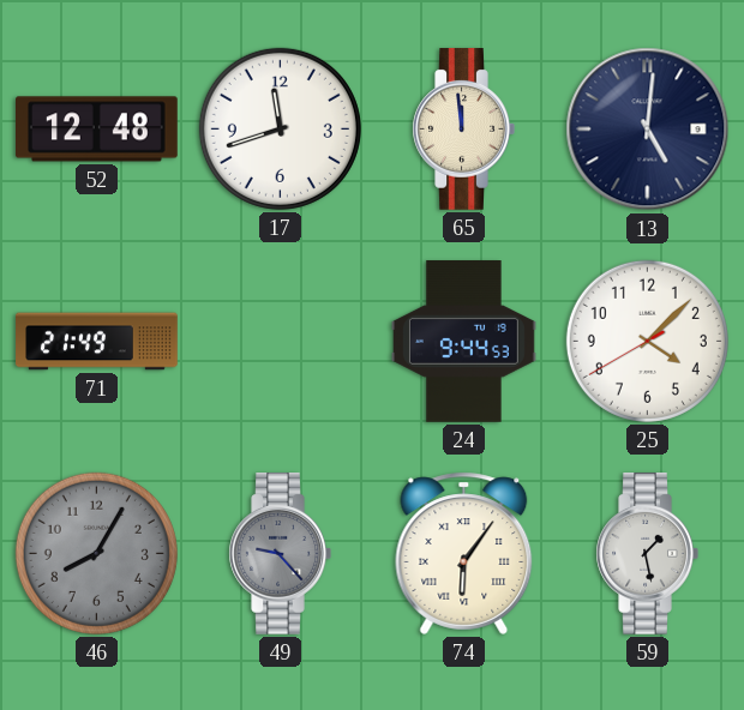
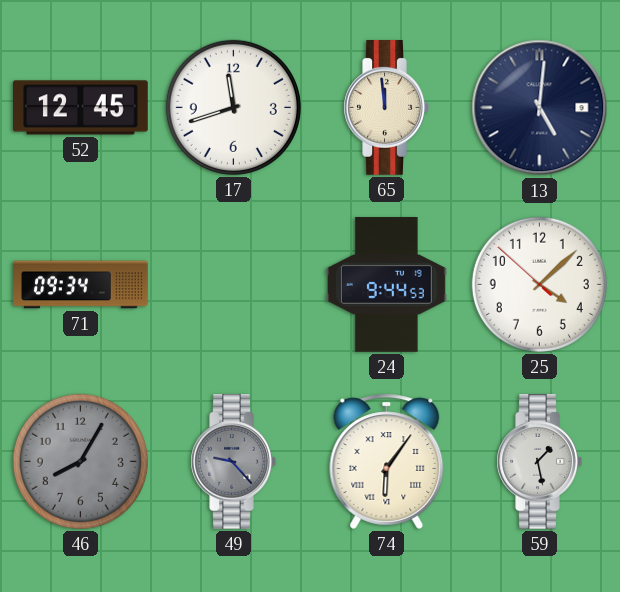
52: 12:48 -> 12:45 (81, 108)
71: 21:49 -> 09:34 (81, 285)
25: 4:07:40 -> 4:07:52 (539, 284)
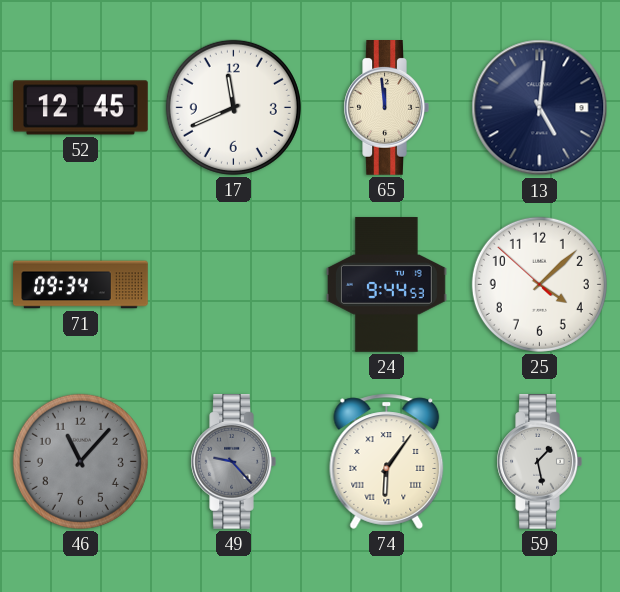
17: 11:42 -> 11:41 (233, 107)
46: 8:05 -> 11:07 (80, 461)
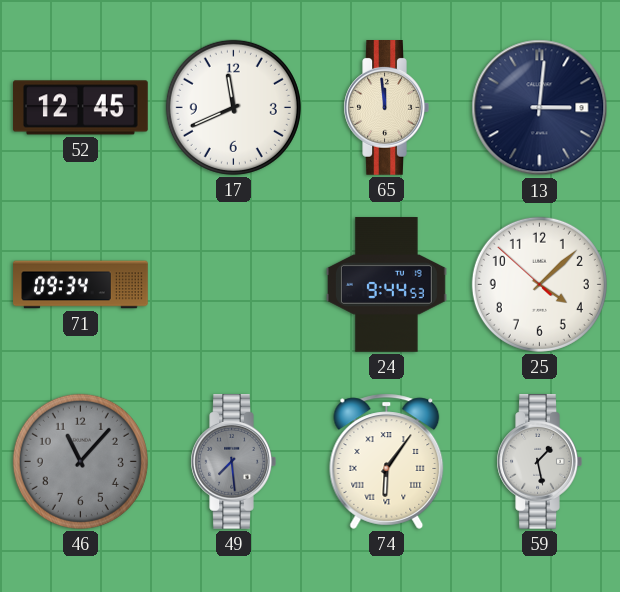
13: 5:01 -> 3:01 (540, 108)
49: 9:23 -> 7:29 (233, 462)
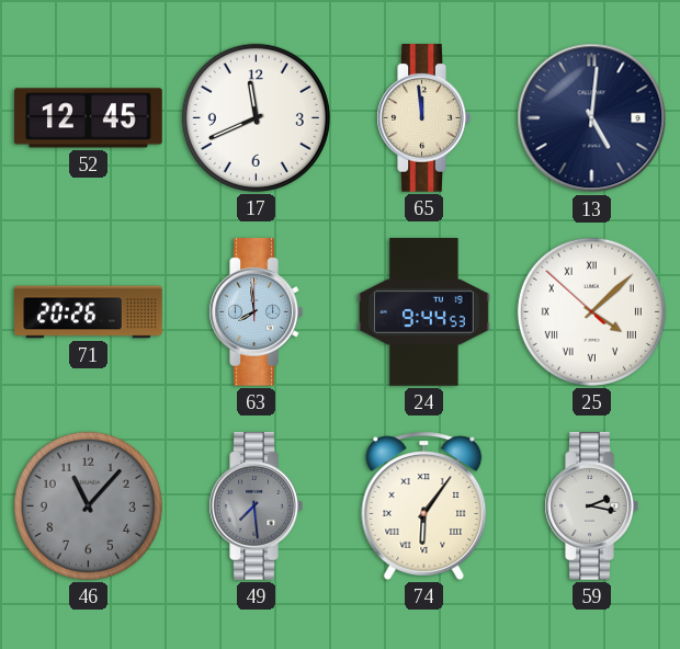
13: 3:01 -> 5:01 (592, 118)
71: 09:34 -> 20:26 (89, 312)
63: none -> 7:59 (256, 312)
25 numerals: Arabic -> Roman (591, 311)
59: 1:28 -> 2:17 (591, 506)
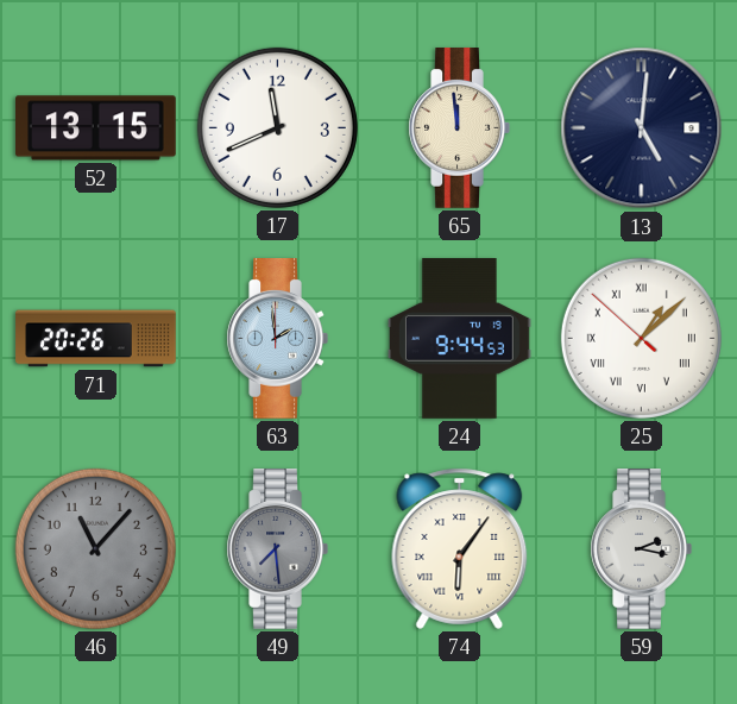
52: 12:45 -> 13:15 (96, 128)
63: 7:59 -> 1:59 (277, 339)
25: 4:07 -> 1:07 (641, 338)
